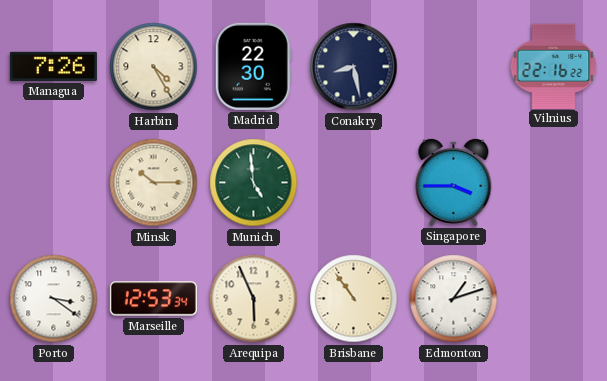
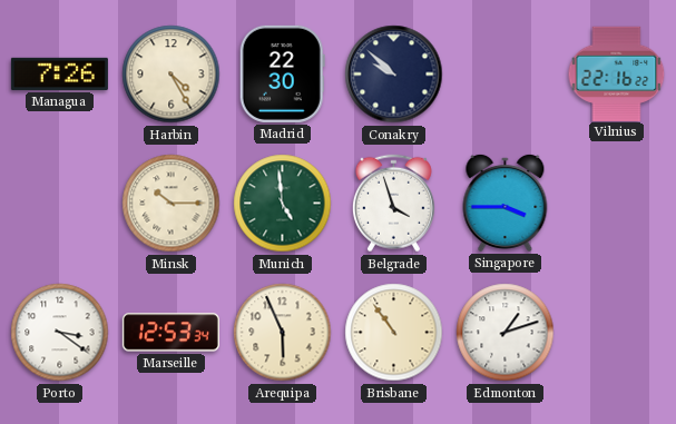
Conakry: 8:28 -> 9:52 (394, 75)
Belgrade: none -> 3:57 (393, 204)
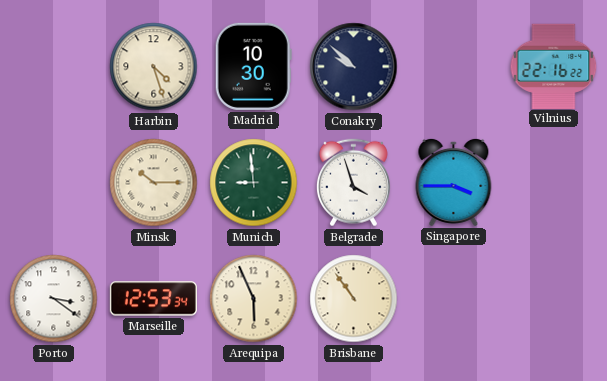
Managua: 7:26 -> none (59, 73)
Harbin: 4:25 -> 4:27 (154, 67)
Madrid: 22:30 -> 10:30 (253, 66)
Munich: 4:59 -> 8:59 (254, 183)
Edmonton: 1:12 -> none (506, 333)
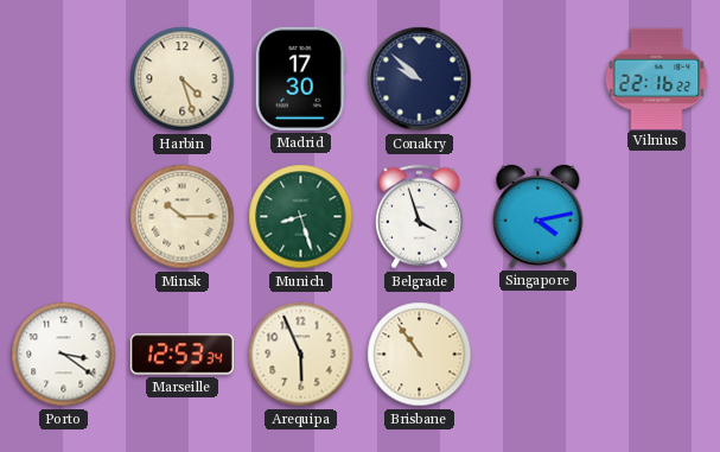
Madrid: 10:30 -> 17:30 (300, 78)
Munich: 8:59 -> 8:27 (301, 217)
Singapore: 3:45 -> 4:13 (539, 216)
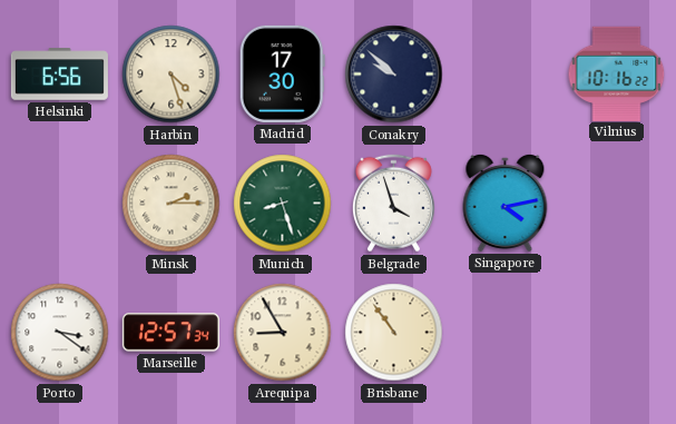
Helsinki: none -> 6:56 (59, 75)
Vilnius: 22:16 -> 10:16 (617, 73)
Minsk: 10:15 -> 2:15 (172, 204)
Marseille: 12:53 -> 12:57 (170, 333)
Arequipa: 5:56 -> 8:55 (283, 333)
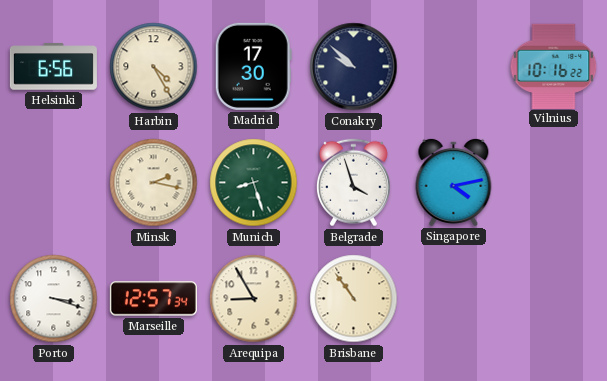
Harbin: 4:27 -> 4:25 (154, 67)
Minsk: 2:15 -> 2:17 (154, 183)
Porto: 3:21 -> 3:18 (54, 299)
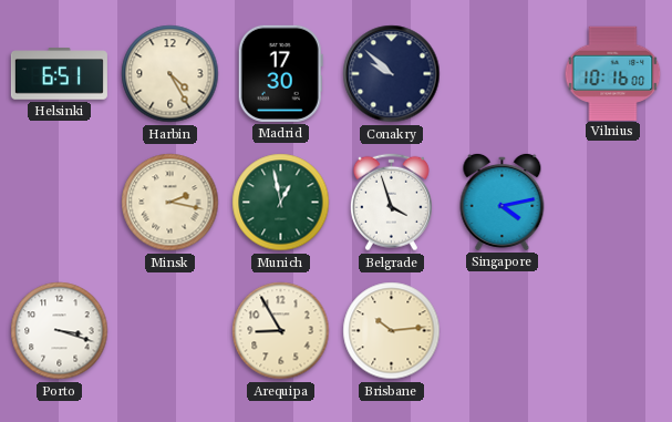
Helsinki: 6:56 -> 6:51 (59, 74)
Vilnius: 10:16:22 -> 10:16:00 (613, 73)
Munich: 8:27 -> 12:58 (281, 203)
Marseille: 12:57 -> none (153, 299)
Brisbane: 10:54 -> 10:14 (392, 331)
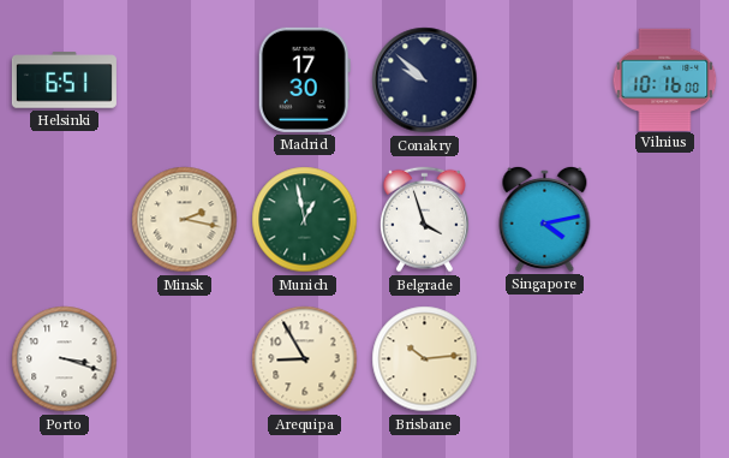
Harbin: 4:25 -> none (170, 74)
